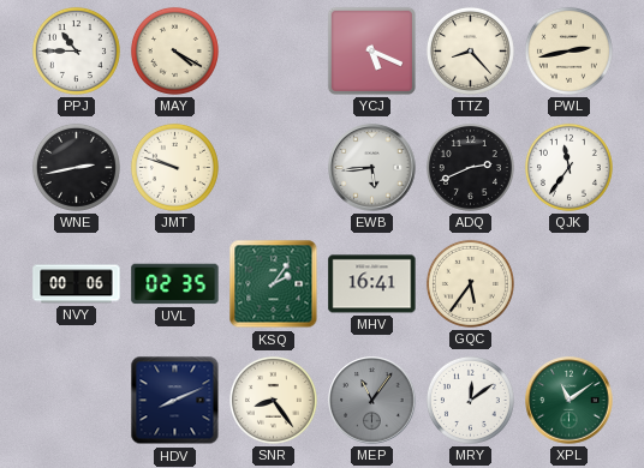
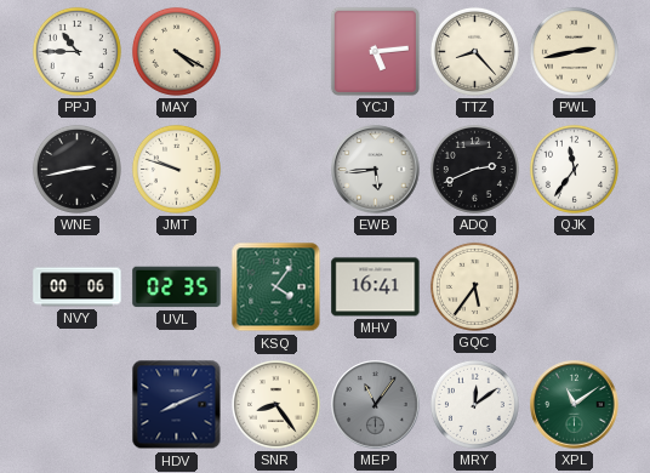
YCJ: 5:19 -> 5:14 (375, 51)
KSQ: 2:06 -> 4:06 (276, 287)
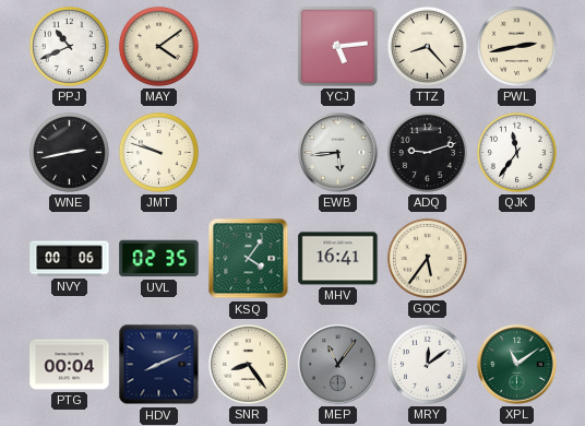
PPJ: 10:45 -> 10:41 (69, 46)
MAY: 4:20 -> 4:09 (158, 46)
ADQ: 2:41 -> 9:12 (427, 152)
PTG: none -> 00:04 (70, 365)
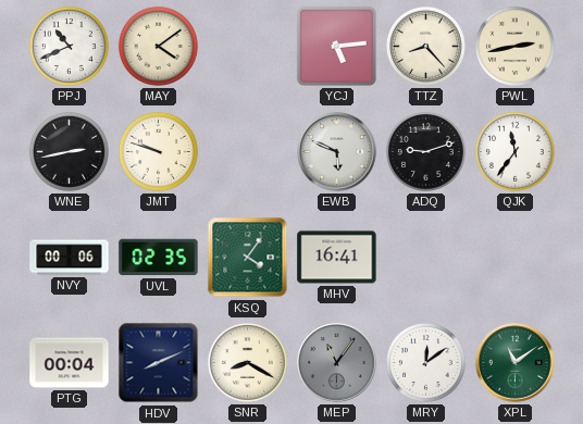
EWB: 5:44 -> 5:49 (337, 152)
GQC: 5:36 -> none (427, 258)
SNR: 8:24 -> 8:20 (247, 362)
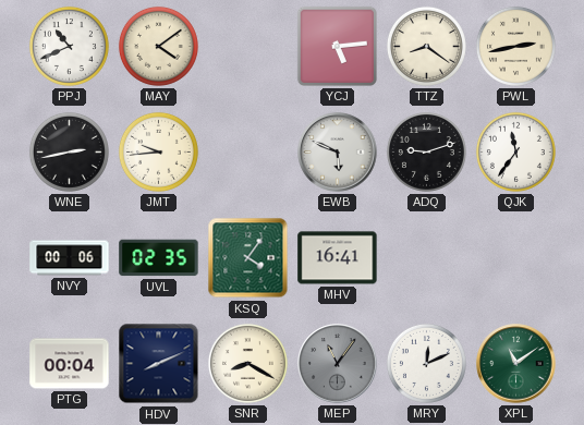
TTZ: 8:23 -> 8:21 (426, 46)
JMT: 9:48 -> 9:44 (158, 151)
MRY: 12:09 -> 12:11 (426, 363)
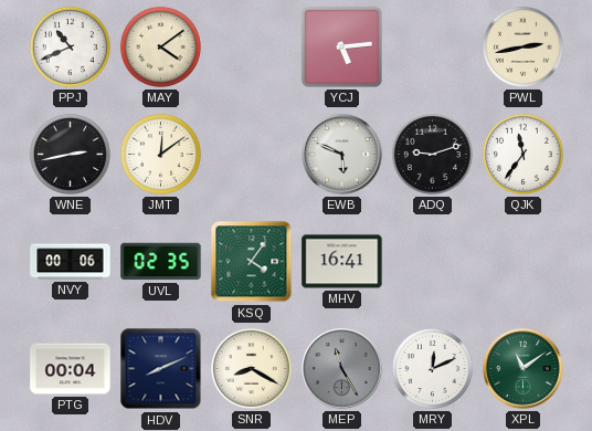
TTZ: 8:21 -> none (426, 46)
JMT: 9:44 -> 12:09 (160, 154)
MEP: 11:06 -> 11:25 (342, 369)
